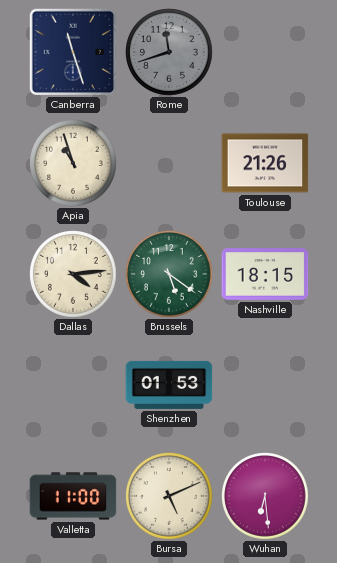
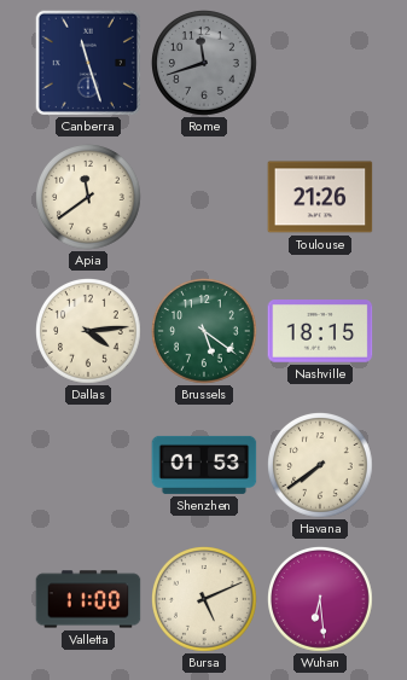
Apia: 10:57 -> 11:39 (89, 198)
Havana: none -> 7:39 (321, 466)
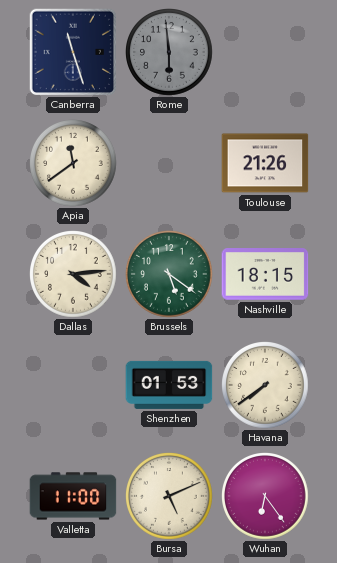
Rome: 11:42 -> 5:59 (170, 53)
Wuhan: 6:29 -> 6:24 (266, 497)
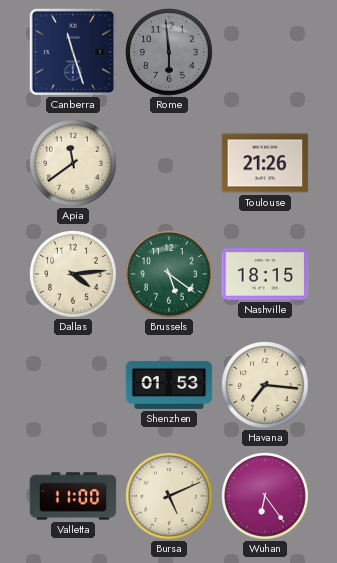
Havana: 7:39 -> 7:16 (266, 386)
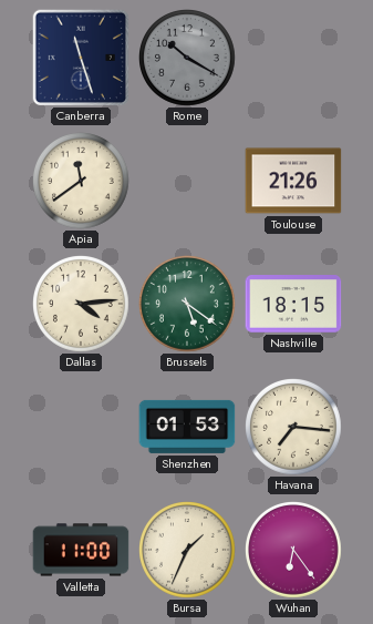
Rome: 5:59 -> 10:20 (188, 59)
Bursa: 5:11 -> 1:34 (188, 551)
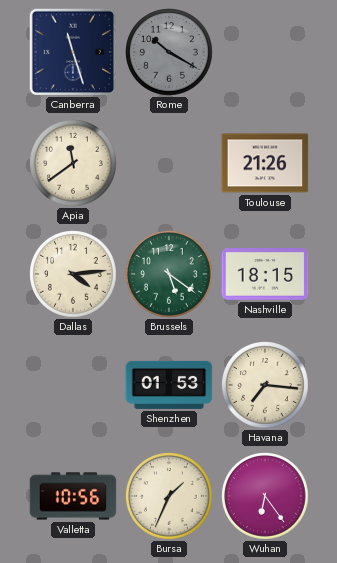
Valletta: 11:00 -> 10:56 (73, 496)
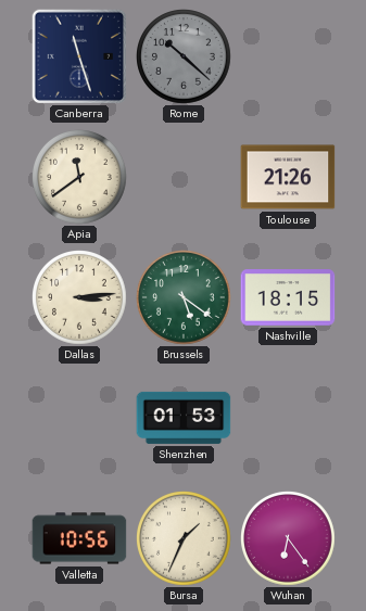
Rome: 10:20 -> 10:22 (185, 58)
Dallas: 4:14 -> 3:14 (80, 298)
Havana: 7:16 -> none (266, 386)
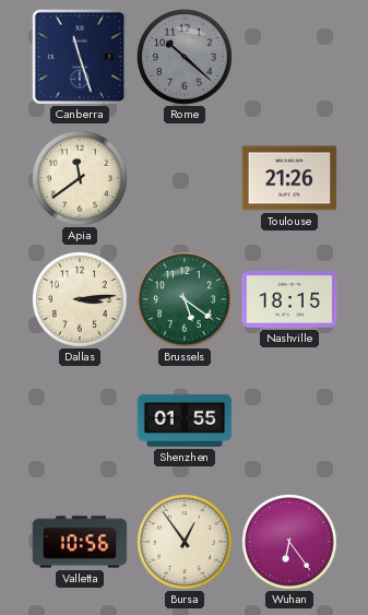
Shenzhen: 01:53 -> 01:55 (185, 421)
Bursa: 1:34 -> 12:54 (186, 543)
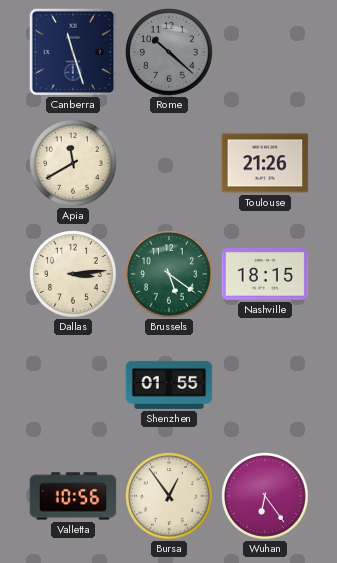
Apia: 11:39 -> 11:40 (74, 164)
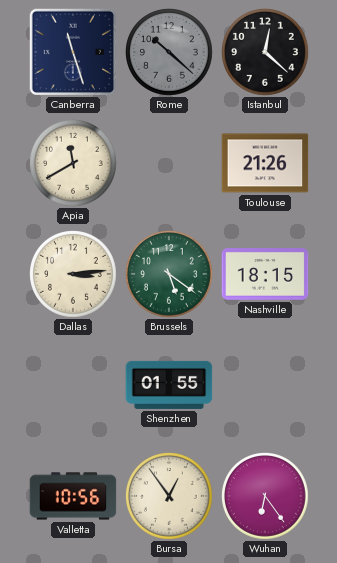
Istanbul: none -> 12:22 (266, 53)
